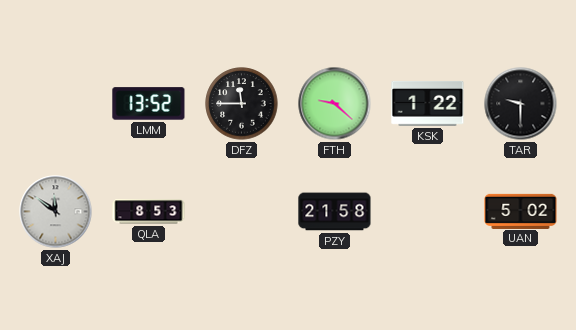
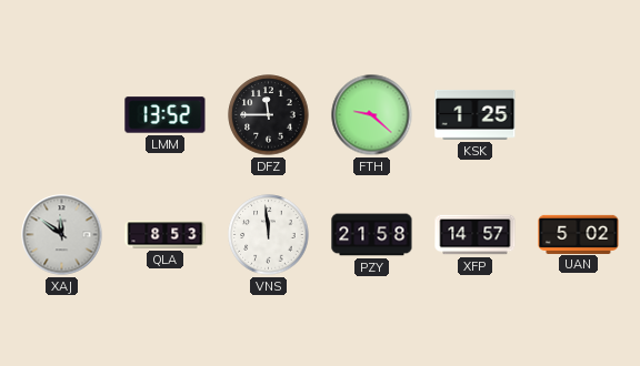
KSK: 1:22 -> 1:25 (476, 114)
TAR: 9:30 -> none (521, 104)
VNS: none -> 11:59 (269, 235)
XFP: none -> 14:57 (476, 235)
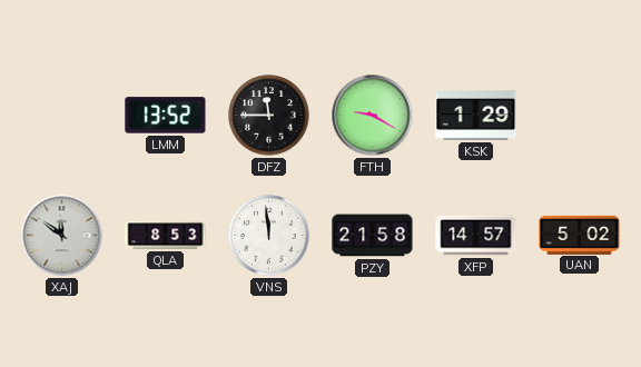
FTH: 9:22 -> 9:20 (373, 116)
KSK: 1:25 -> 1:29 (476, 115)
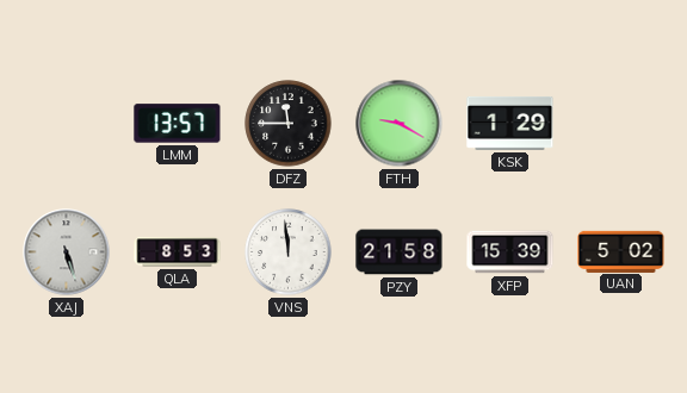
LMM: 13:52 -> 13:57 (178, 124)
XAJ: 11:51 -> 5:27 (67, 252)
XFP: 14:57 -> 15:39 (510, 252)
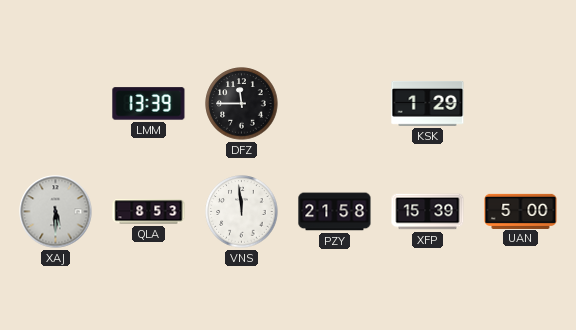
LMM: 13:57 -> 13:39 (149, 104)
FTH: 9:20 -> none (400, 124)
XAJ: 5:27 -> 5:30 (56, 212)
UAN: 5:02 -> 5:00 (521, 211)
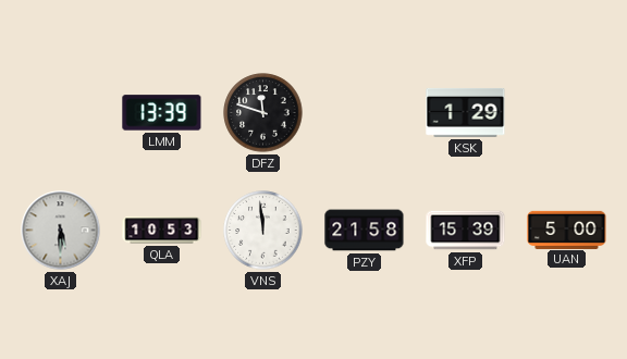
DFZ: 11:45 -> 11:48 (263, 113)
QLA: 8:53 -> 10:53 (162, 231)
